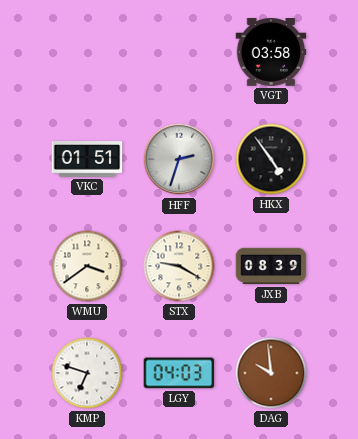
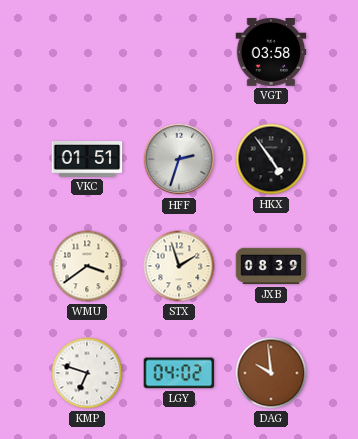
STX: 9:20 -> 1:57 (179, 266)
LGY: 04:03 -> 04:02 (179, 373)
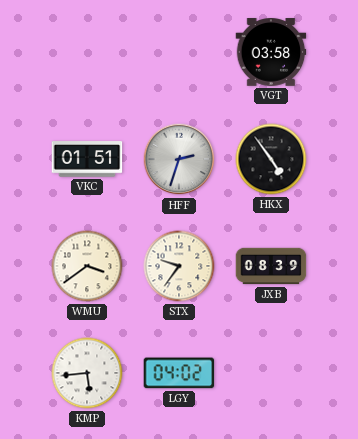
STX: 1:57 -> 9:36 (179, 266)
KMP: 6:48 -> 5:44 (87, 373)
DAG: 9:59 -> none (271, 373)
